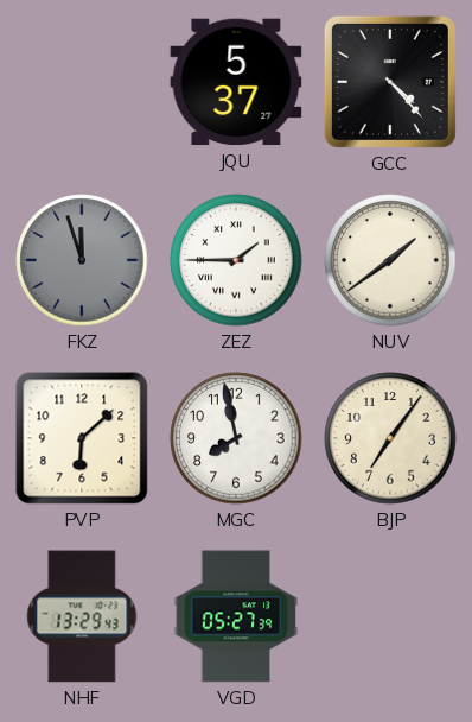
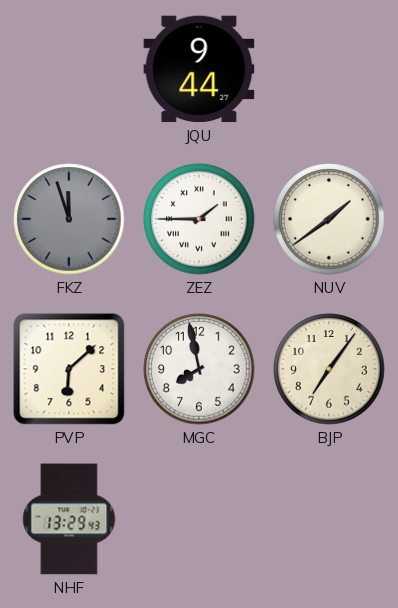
JQU: 5:37 -> 9:44 (199, 69)
GCC: 4:23 -> none (390, 82)
VGD: 05:27 -> none (236, 616)
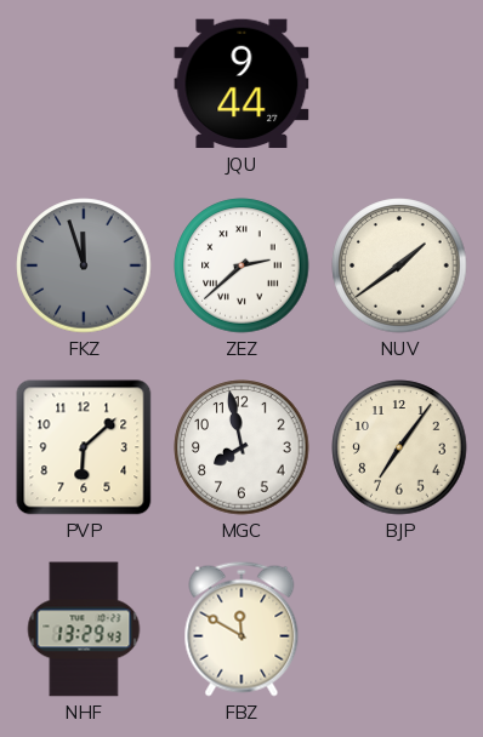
ZEZ: 1:45 -> 2:38 (241, 265)
FBZ: none -> 11:50 (241, 629)
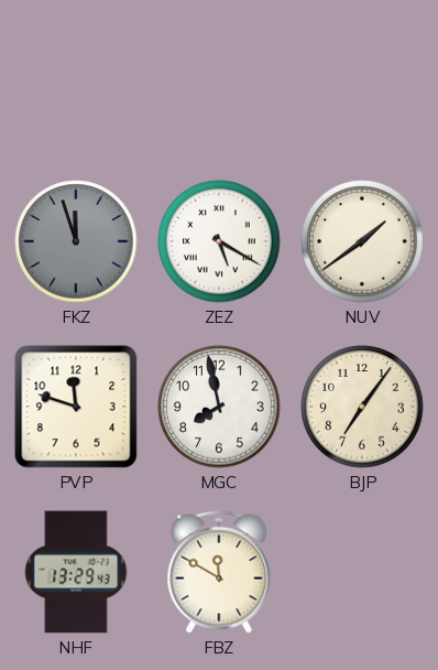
JQU: 9:44 -> none (241, 84)
ZEZ: 2:38 -> 5:20 (219, 241)
PVP: 6:08 -> 11:48 (76, 407)
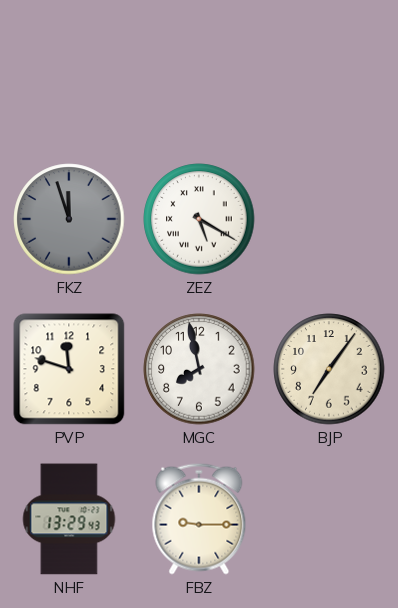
NUV: 1:39 -> none (362, 241)
FBZ: 11:50 -> 9:15 (199, 519)
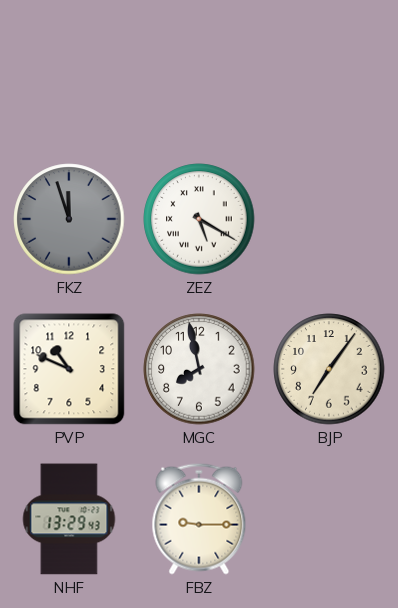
PVP: 11:48 -> 10:49 (69, 369)
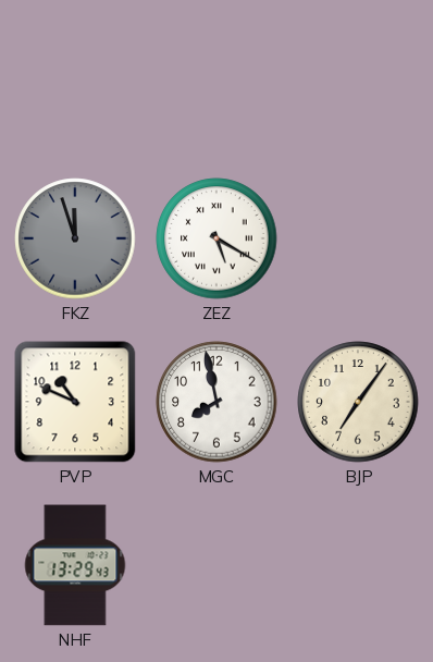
FBZ: 9:15 -> none (199, 519)
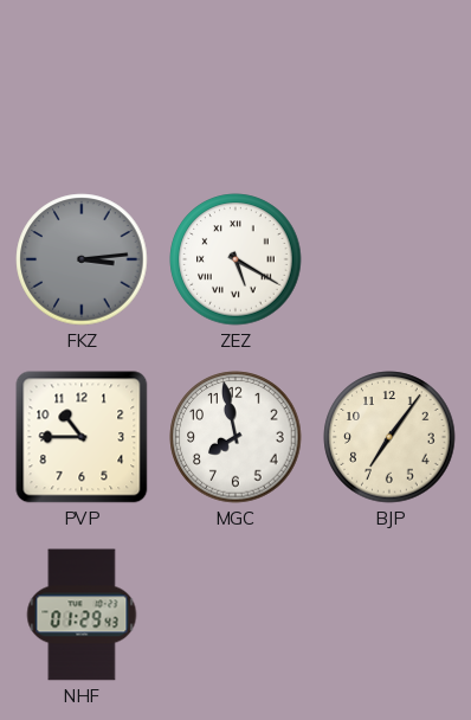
FKZ: 11:57 -> 3:14 (82, 259)
PVP: 10:49 -> 10:45 (82, 437)
NHF: 13:29 -> 01:29 (82, 615)
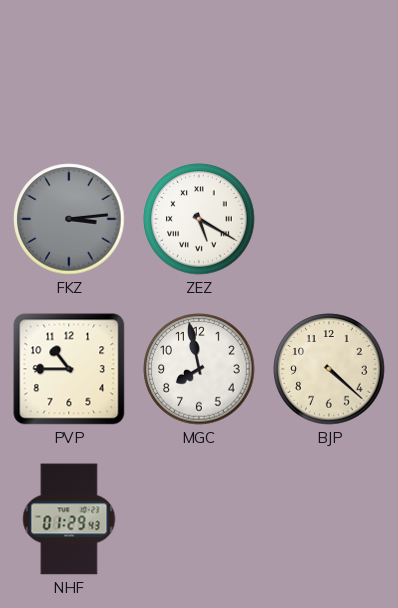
BJP: 7:06 -> 4:22 (329, 369)
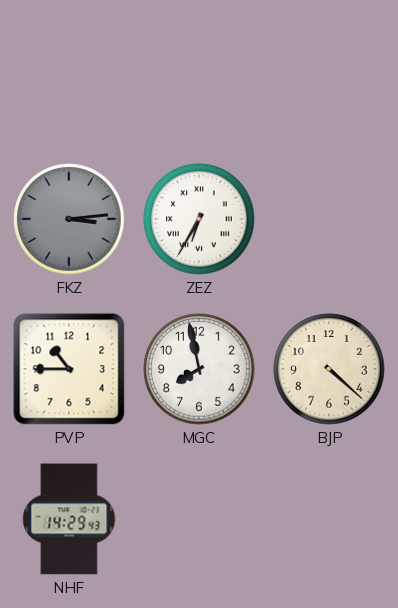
ZEZ: 5:20 -> 6:35 (199, 219)
NHF: 01:29 -> 14:29 (69, 519)
